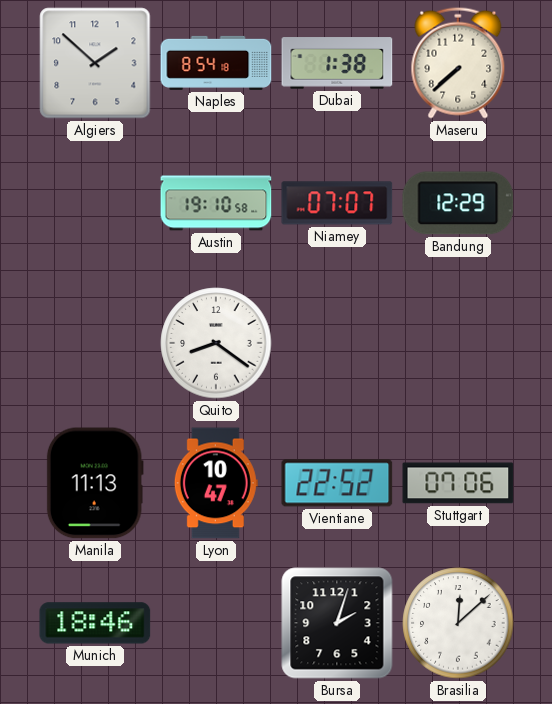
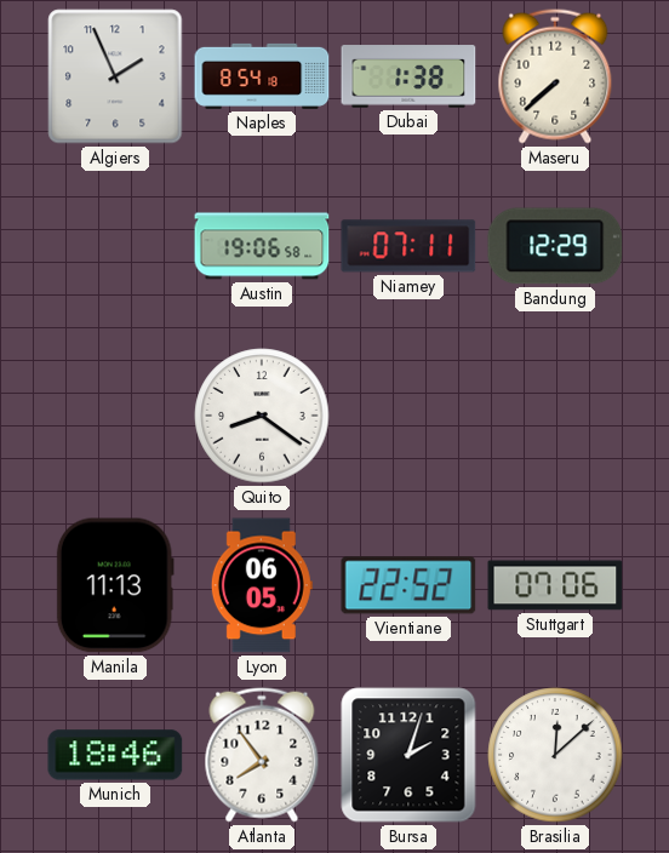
Algiers: 1:52 -> 1:56 (115, 76)
Austin: 19:10 -> 19:06 (262, 246)
Niamey: 07:07 -> 07:11 (408, 246)
Lyon: 10:47 -> 06:05 (262, 585)
Atlanta: none -> 7:54 (262, 755)
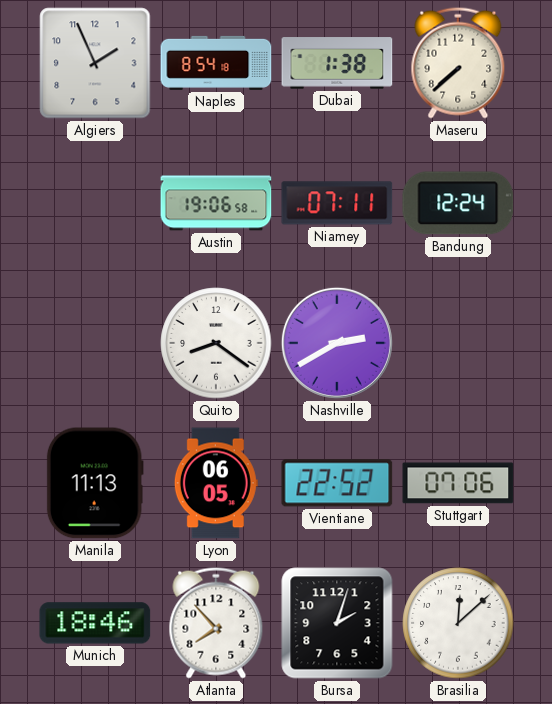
Bandung: 12:29 -> 12:24 (458, 203)
Nashville: none -> 2:40 (337, 343)
Atlanta: 7:54 -> 7:53 (216, 623)
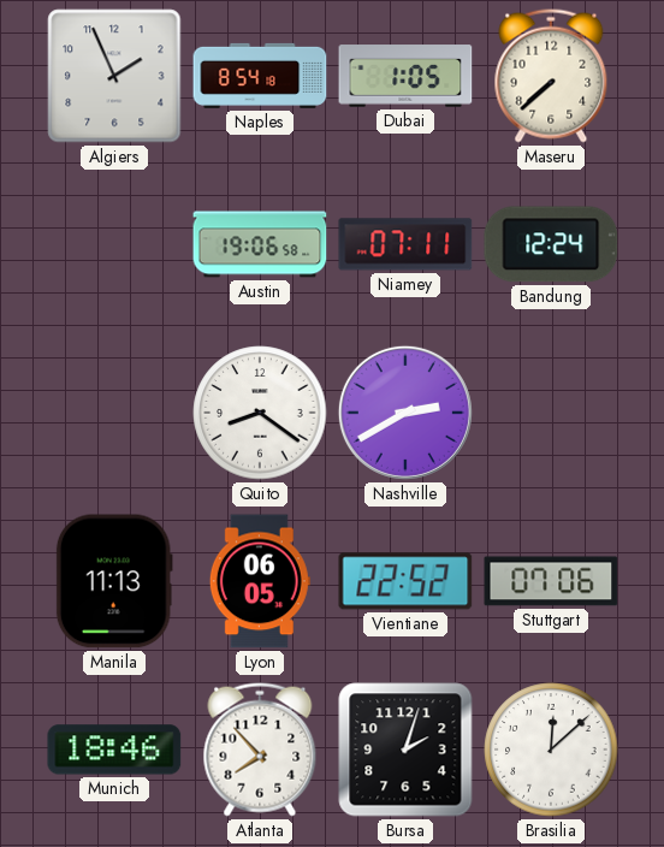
Dubai: 1:38 -> 1:05 (405, 76)
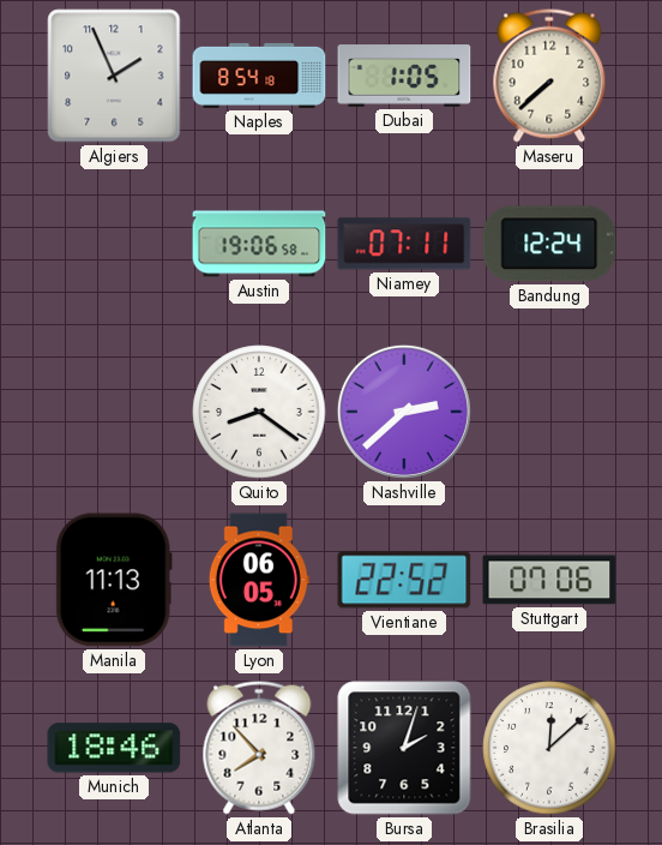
Nashville: 2:40 -> 2:38 (404, 412)
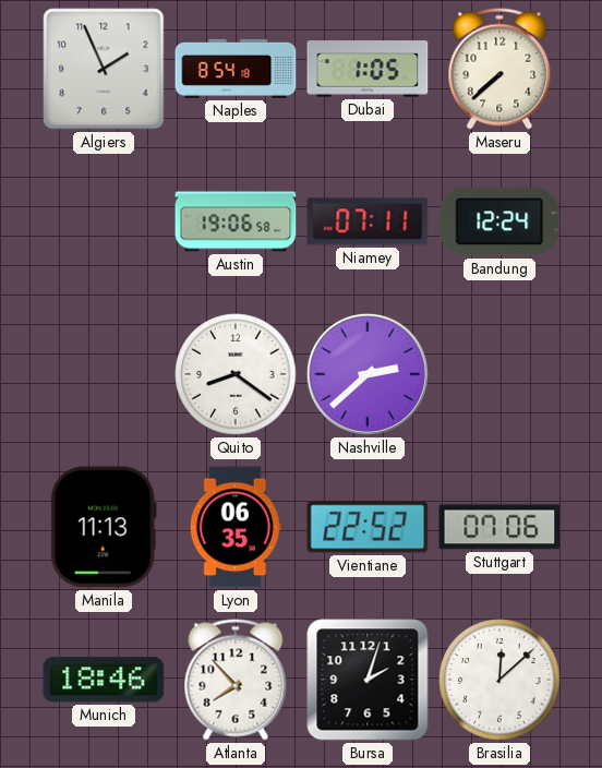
Lyon: 06:05 -> 06:35 (236, 527)
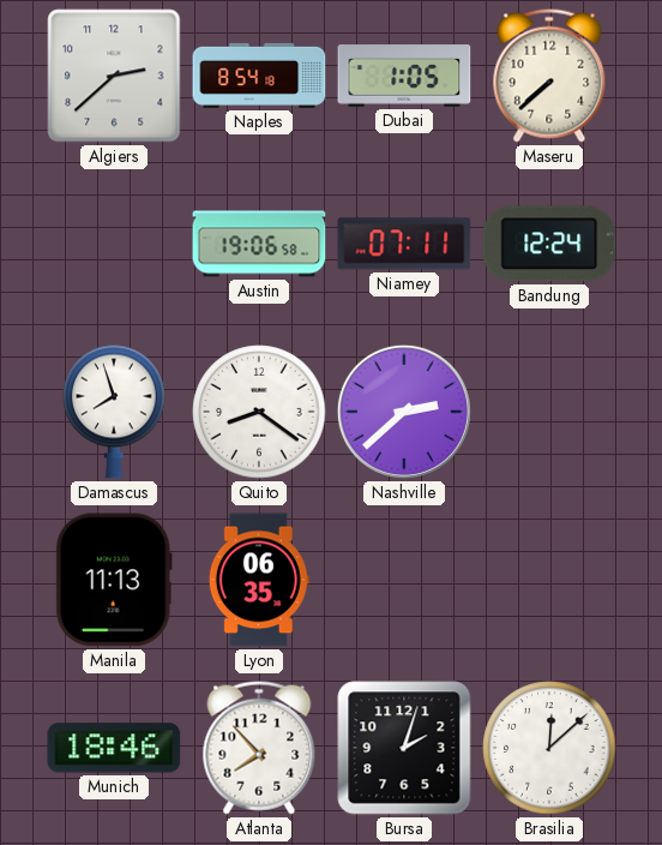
Algiers: 1:56 -> 2:38 (114, 76)
Damascus: none -> 7:57 (114, 412)
Vientiane: 22:52 -> none (368, 527)
Stuttgart: 07:06 -> none (499, 527)
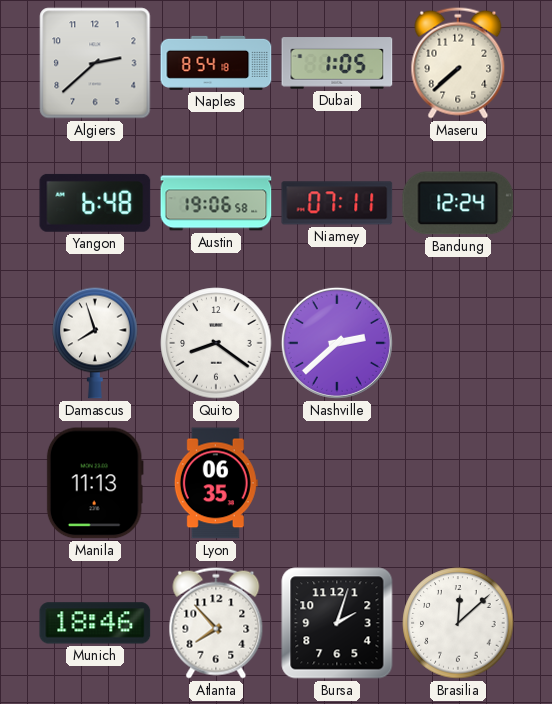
Yangon: none -> 6:48 (95, 203)
